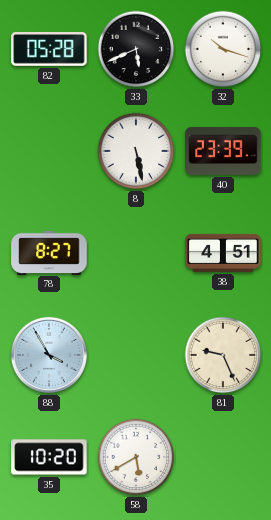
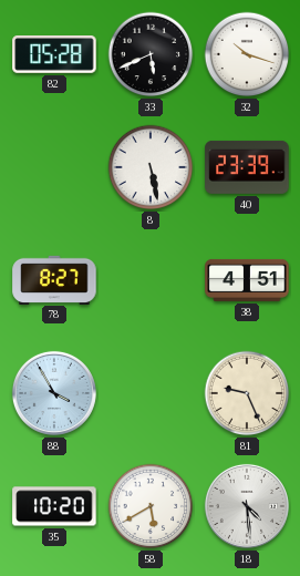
18: none -> 4:29 (247, 506)
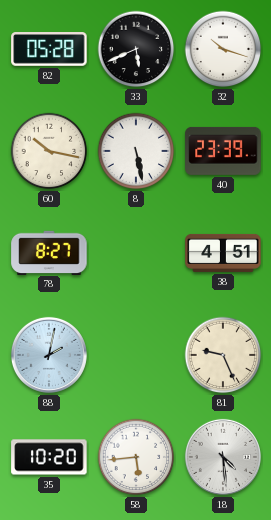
60: none -> 10:17 (49, 151)
88: 3:55 -> 2:02 (49, 355)
58: 5:40 -> 5:44 (136, 457)
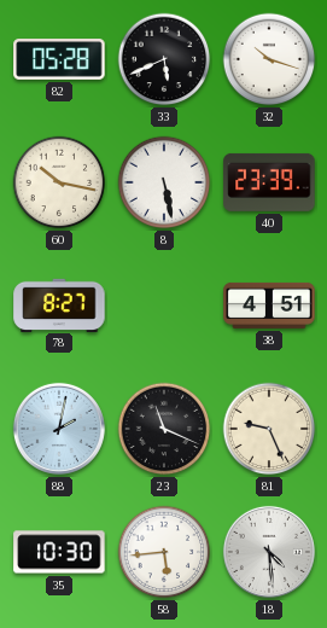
23: none -> 11:19 (164, 429)
35: 10:20 -> 10:30 (59, 552)
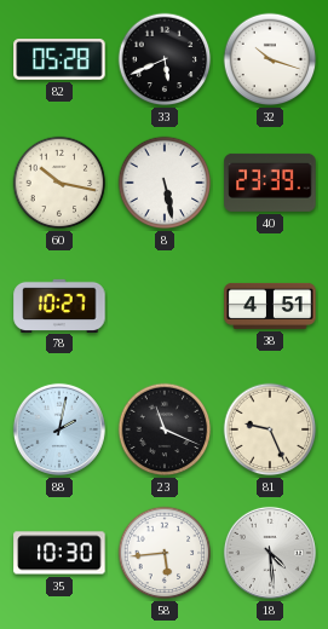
78: 8:27 -> 10:27 (59, 305)
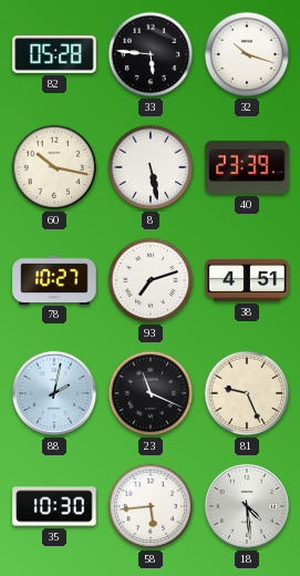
33: 5:41 -> 5:46 (151, 54)
93: none -> 7:12 (151, 280)
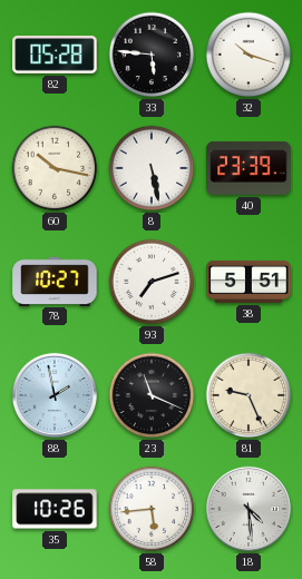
38: 4:51 -> 5:51 (249, 282)
88: 2:02 -> 1:58 (55, 395)
35: 10:30 -> 10:26 (55, 509)
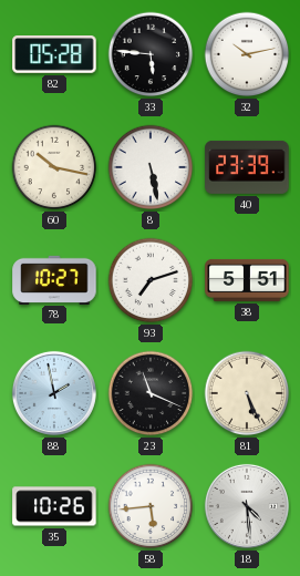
32: 10:18 -> 10:13 (247, 54)
81: 9:26 -> 5:26 (247, 393)
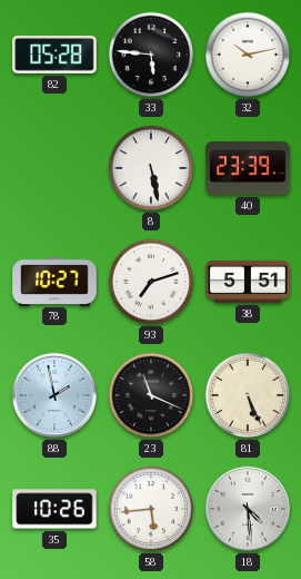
60: 10:17 -> none (54, 167)
